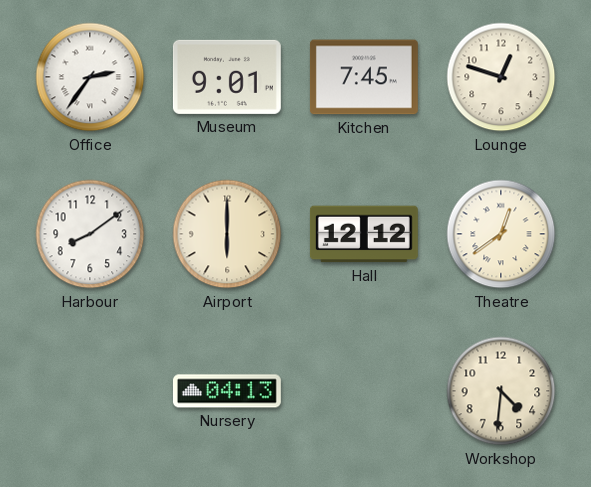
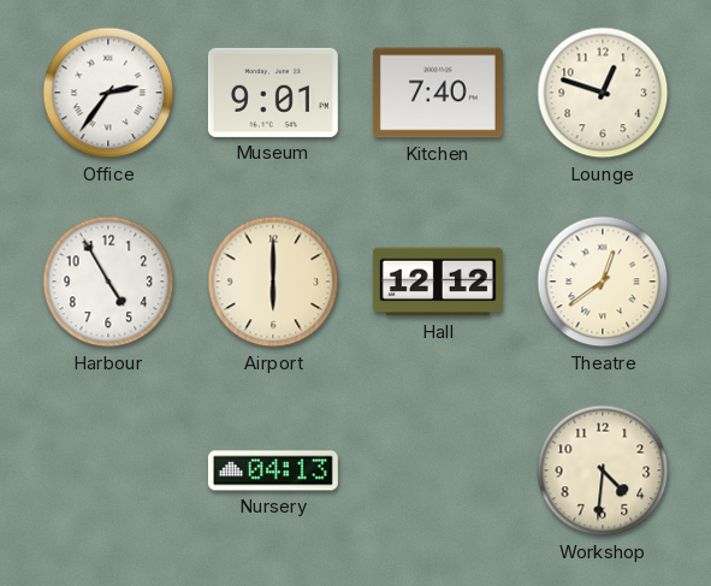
Kitchen: 7:45 -> 7:40 (438, 93)
Harbour: 8:09 -> 4:55 (108, 282)
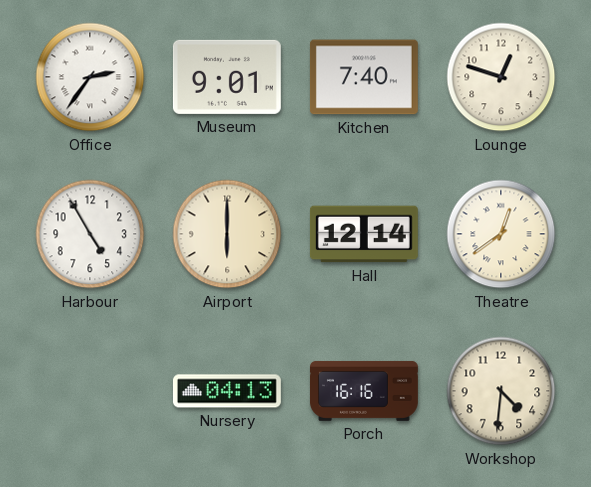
Hall: 12:12 -> 12:14 (364, 234)
Porch: none -> 16:16 (364, 391)
